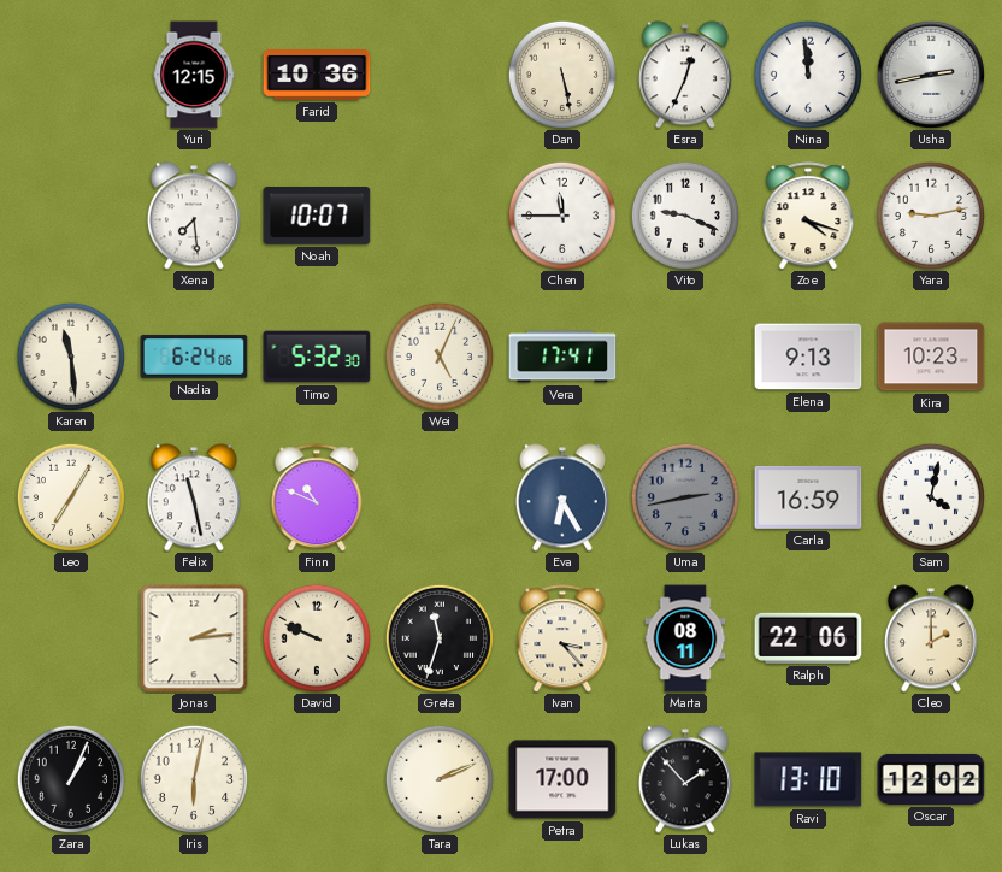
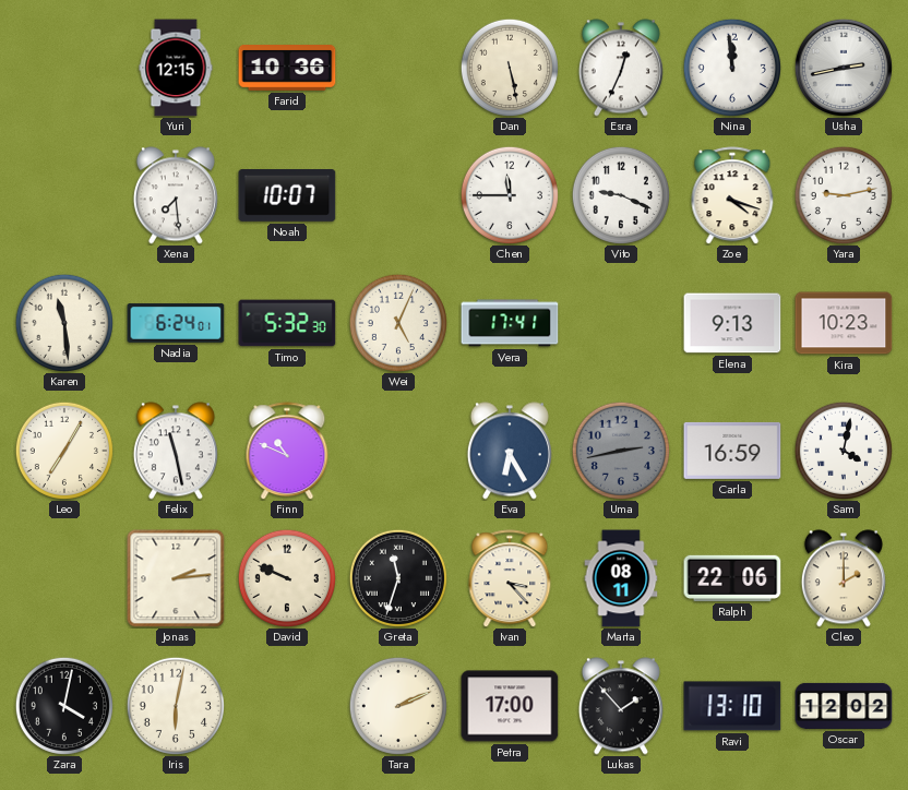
Nadia: 6:24:06 -> 6:24:01 (176, 323)
Zara: 1:04 -> 4:02 (63, 705)
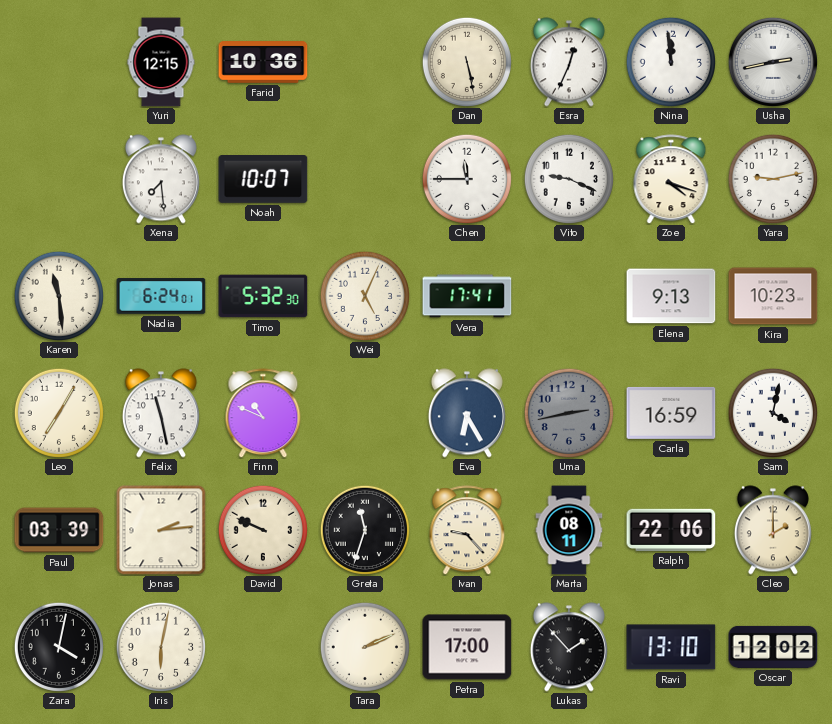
Paul: none -> 03:39 (59, 530)
Ivan: 3:23 -> 9:23 (467, 530)
